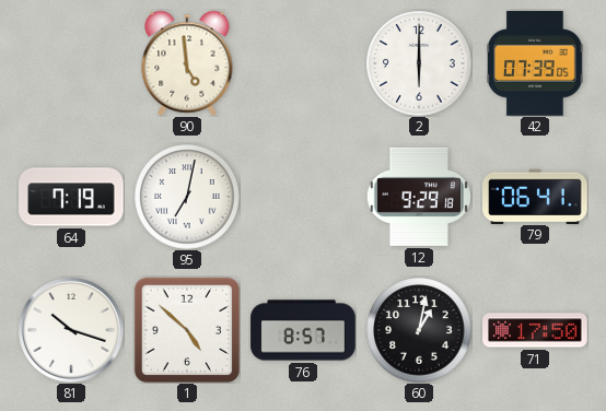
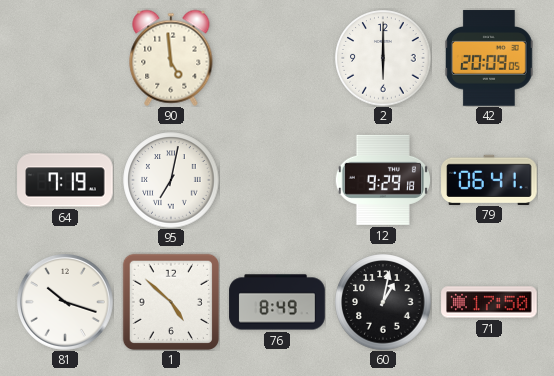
42: 07:39 -> 20:09 (490, 58)
76: 8:57 -> 8:49 (277, 302)
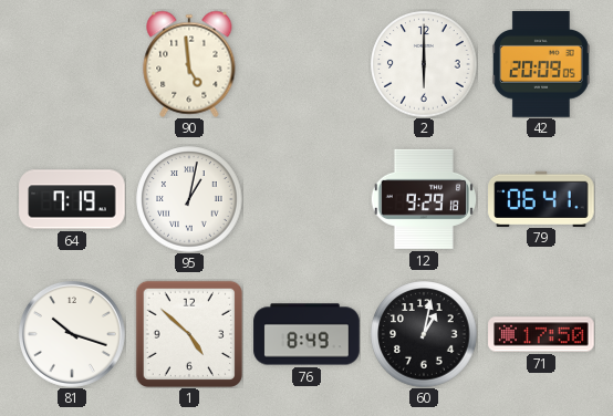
95: 7:02 -> 1:02 (189, 199)
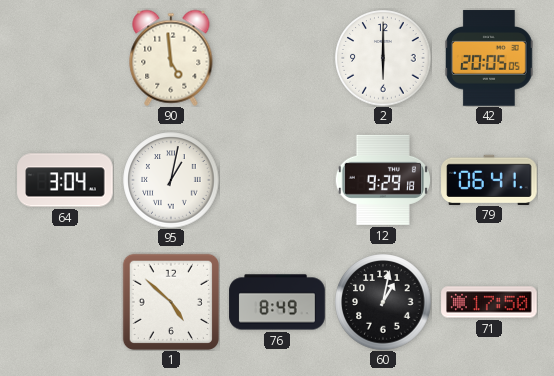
42: 20:09 -> 20:05 (490, 58)
64: 7:19 -> 3:04 (65, 180)
81: 10:18 -> none (73, 335)
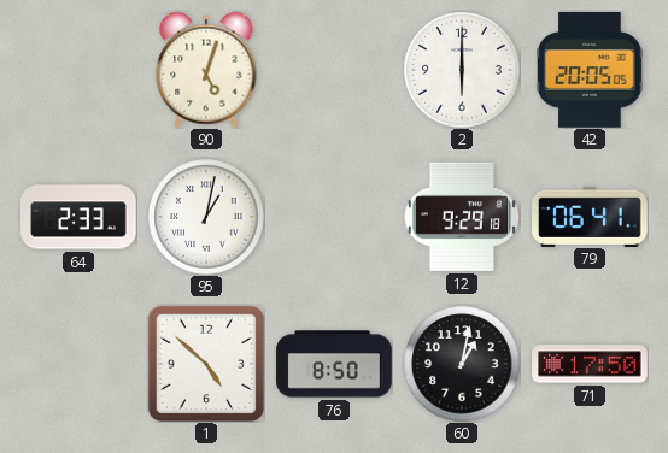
90: 4:59 -> 5:03 (206, 70)
64: 3:04 -> 2:33 (78, 217)
76: 8:49 -> 8:50 (334, 364)
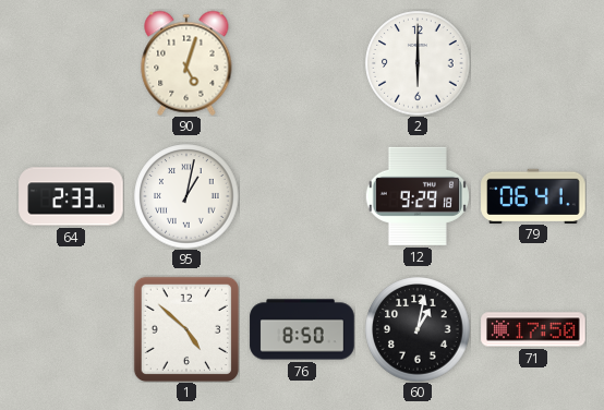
42: 20:05 -> none (591, 70)
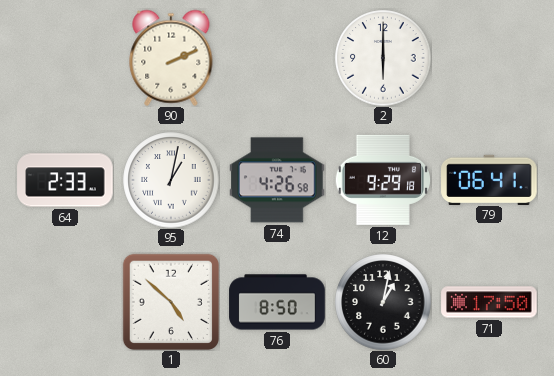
90: 5:03 -> 2:11 (171, 58)
74: none -> 4:26 (277, 180)
